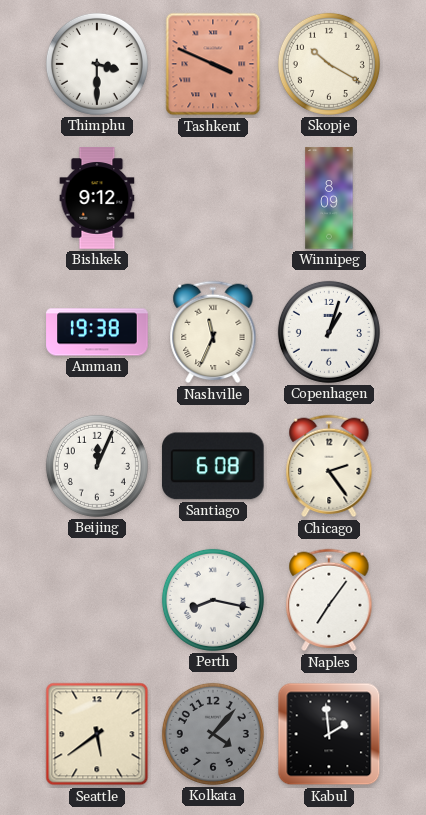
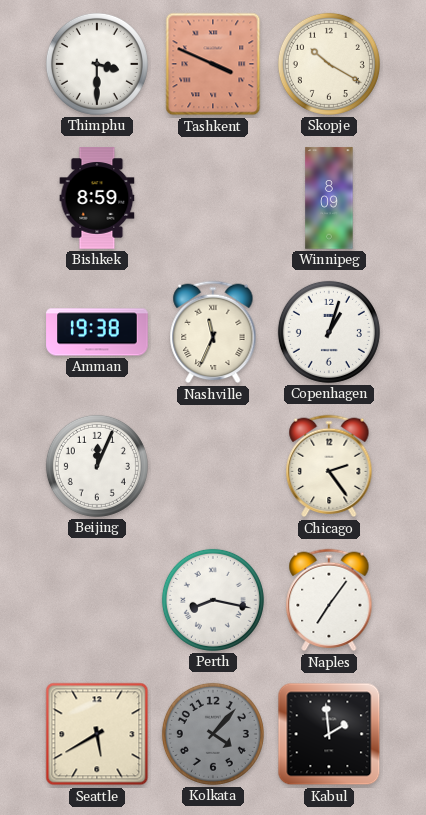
Bishkek: 9:12 -> 8:59 (97, 198)
Santiago: 6:08 -> none (213, 466)
Seattle: 5:39 -> 5:40 (97, 734)
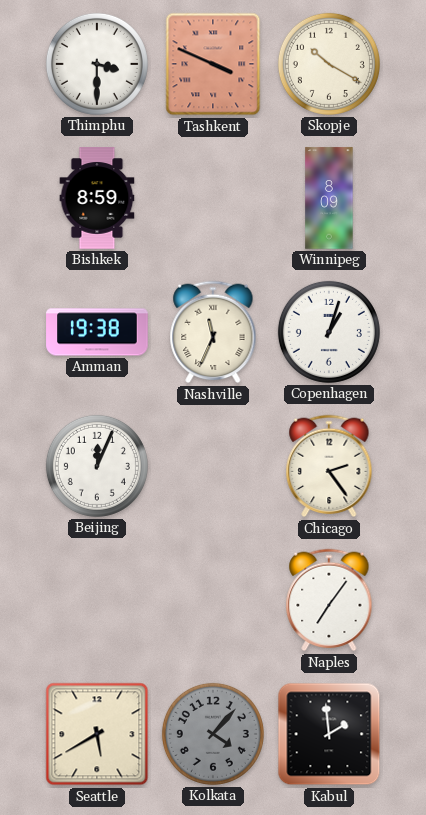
Perth: 8:17 -> none (213, 600)
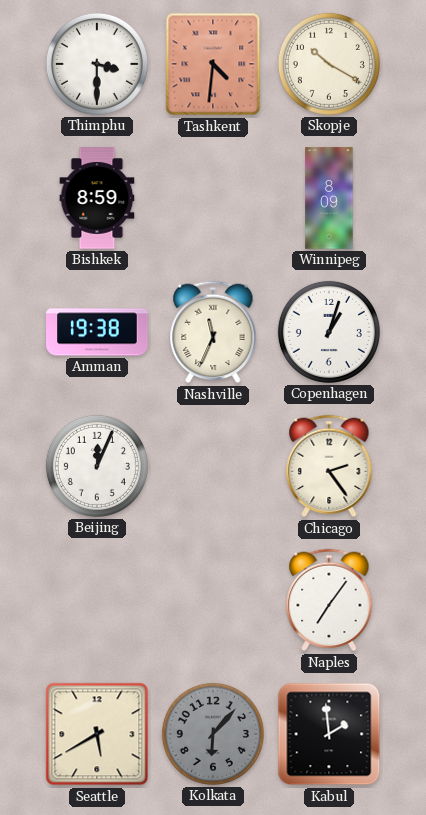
Tashkent: 3:49 -> 4:31 (213, 64)
Kolkata: 4:07 -> 6:07 (213, 734)
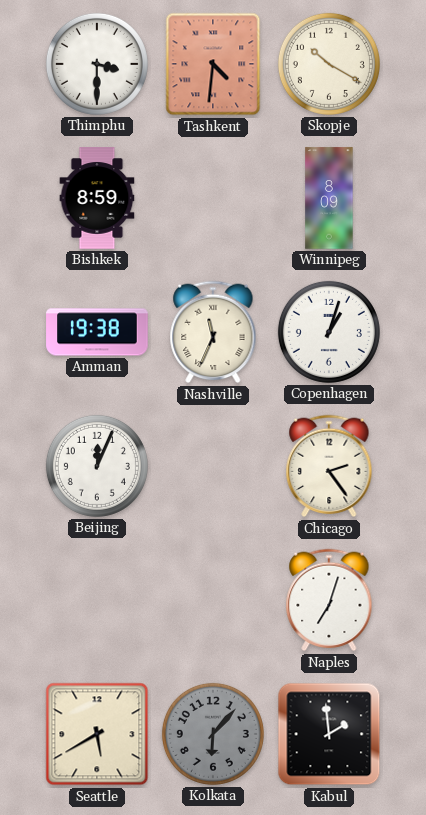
Naples: 7:06 -> 7:03 (329, 600)
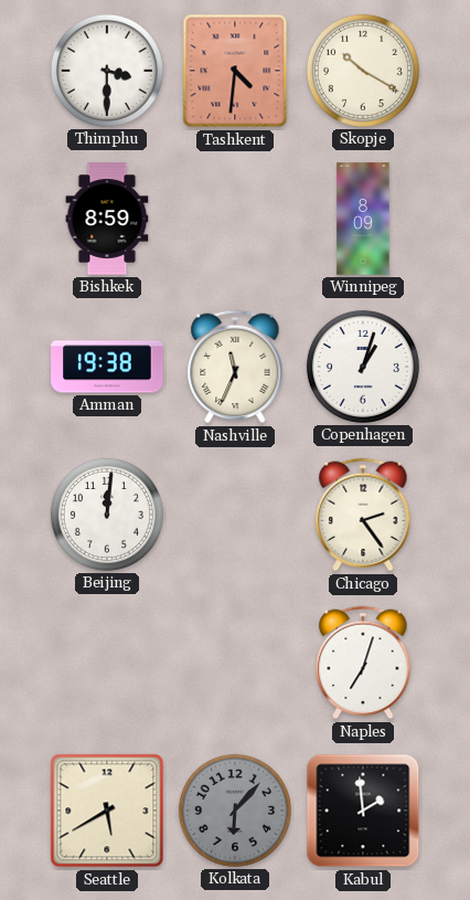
Beijing: 12:04 -> 12:01 (107, 515)
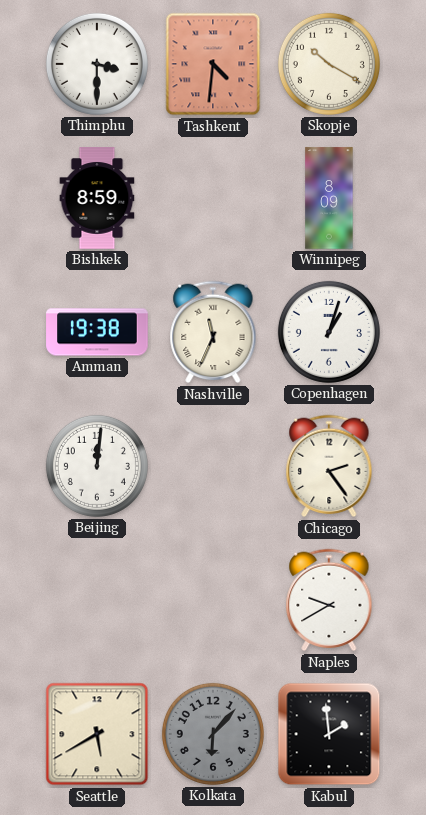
Naples: 7:03 -> 9:40 (329, 600)
